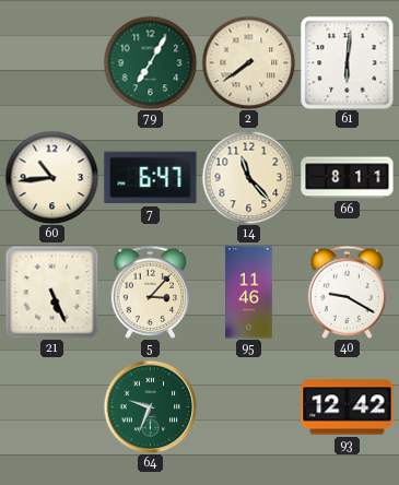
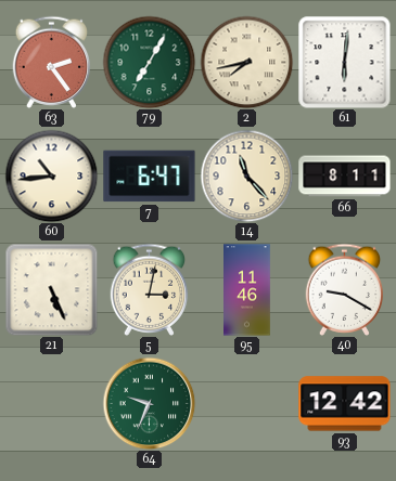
63: none -> 2:24 (52, 62)
2: 7:39 -> 7:43 (246, 62)
5: 3:07 -> 3:02 (150, 289)
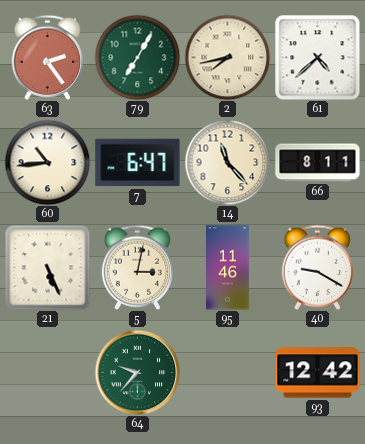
61: 6:01 -> 4:38 (318, 58)
64: 9:34 -> 9:37 (137, 372)
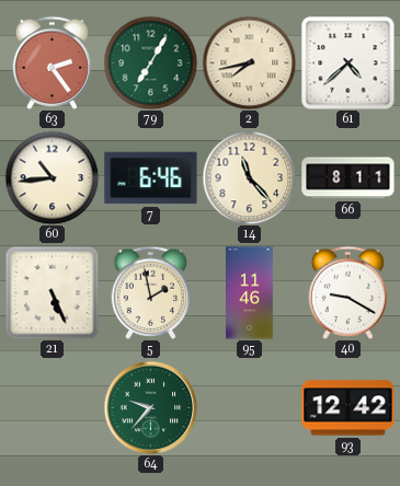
7: 6:47 -> 6:46 (151, 178)
5: 3:02 -> 1:58 (151, 292)
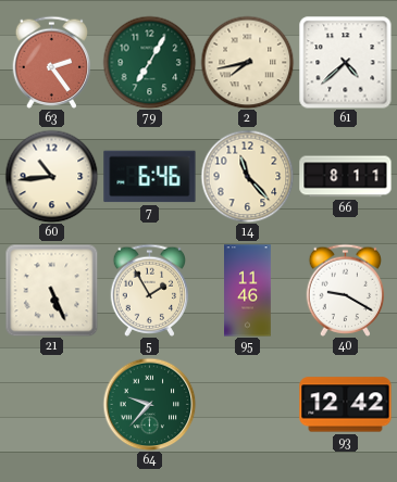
5: 1:58 -> 1:55 (150, 290)
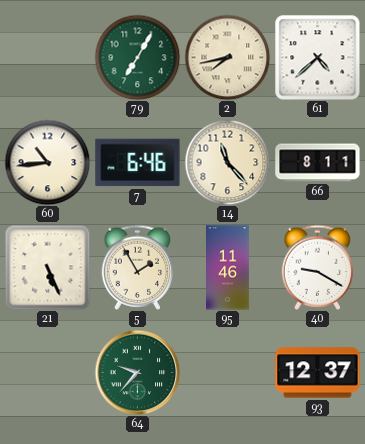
63: 2:24 -> none (52, 62)
93: 12:42 -> 12:37 (318, 373)
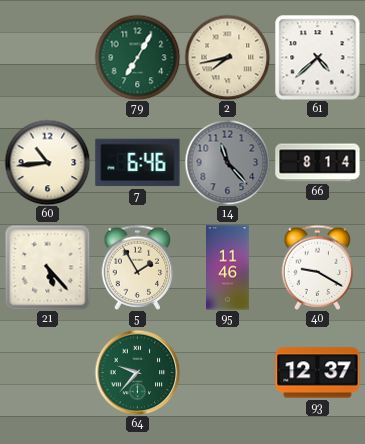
14 dial: cream -> grey (227, 162)
66: 8:11 -> 8:14 (318, 163)
21: 5:26 -> 5:23 (47, 267)
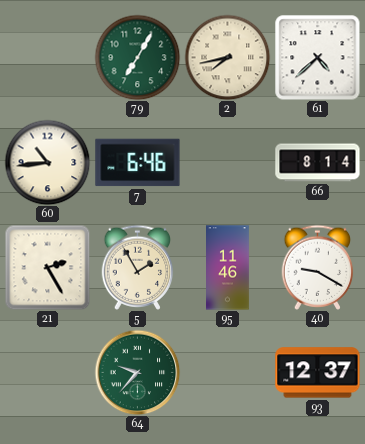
14: 11:23 -> none (227, 162)
21: 5:23 -> 2:25 (47, 267)
